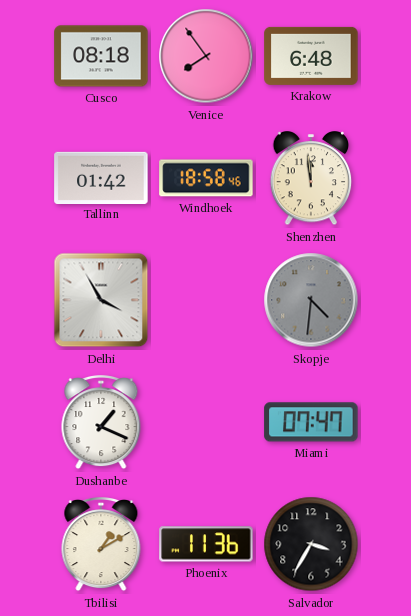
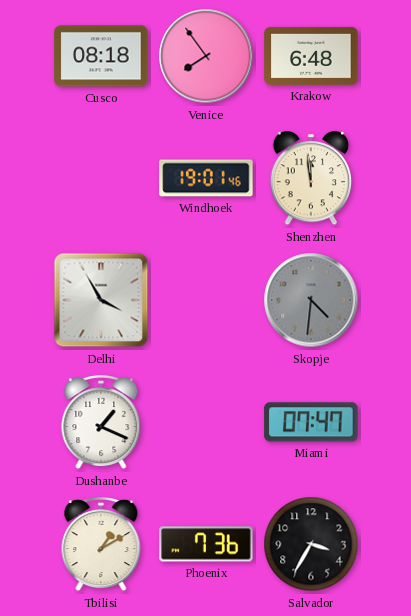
Tallinn: 01:42 -> none (101, 177)
Windhoek: 18:58 -> 19:01 (206, 178)
Phoenix: 11:36 -> 7:36 (206, 544)
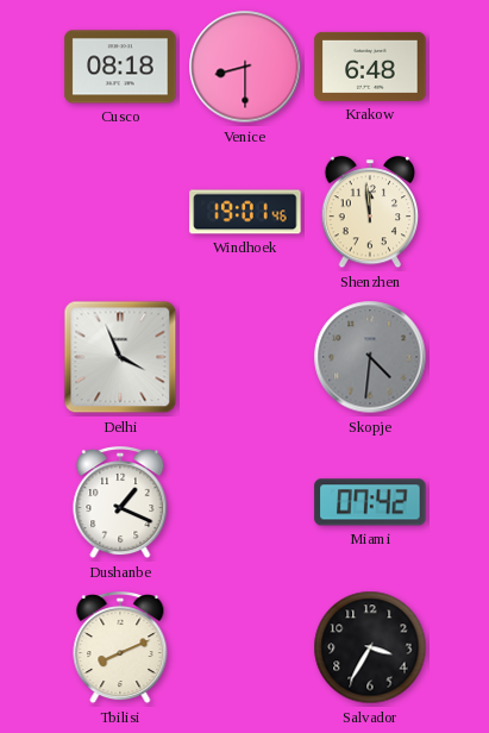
Venice: 7:54 -> 8:30 (245, 67)
Delhi: 3:55 -> 3:56 (120, 357)
Miami: 07:47 -> 07:42 (370, 502)
Tbilisi: 1:10 -> 8:11 (120, 649)
Phoenix: 7:36 -> none (206, 544)
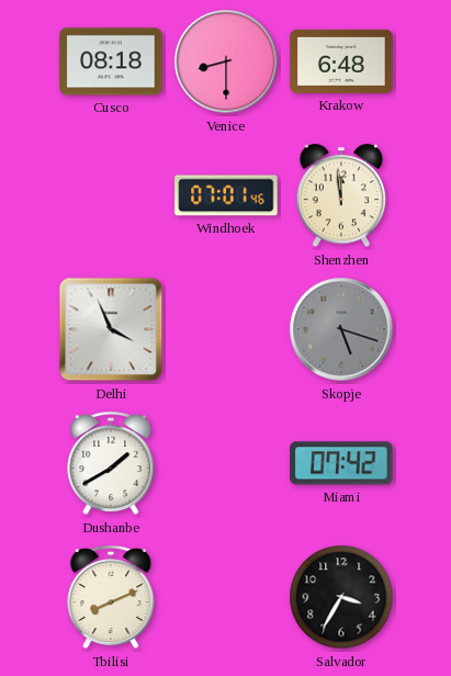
Windhoek: 19:01 -> 07:01 (226, 195)
Skopje: 4:31 -> 5:18 (341, 329)
Dushanbe: 1:19 -> 1:40 (111, 464)
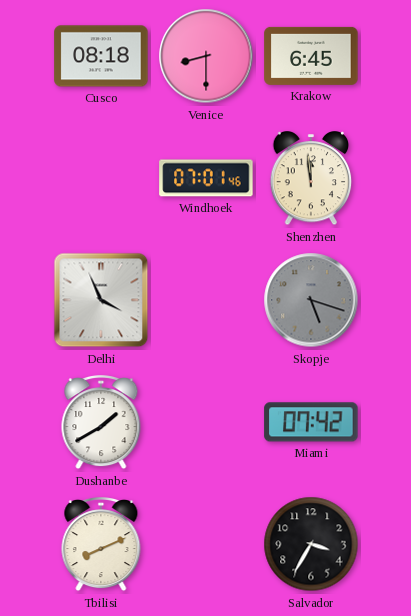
Krakow: 6:48 -> 6:45 (311, 56)
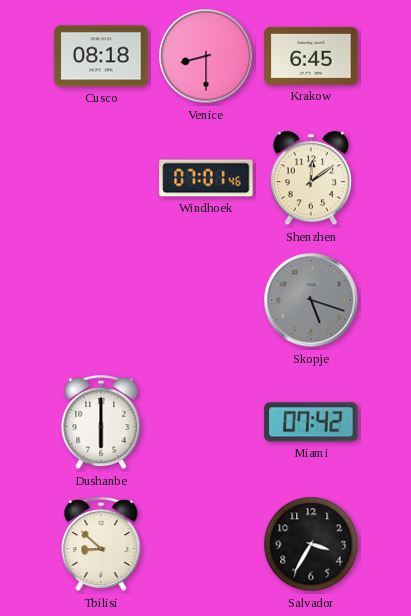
Shenzhen: 11:59 -> 12:09 (311, 179)
Delhi: 3:56 -> none (101, 300)
Dushanbe: 1:40 -> 6:00 (101, 423)
Tbilisi: 8:11 -> 8:52 (101, 545)
